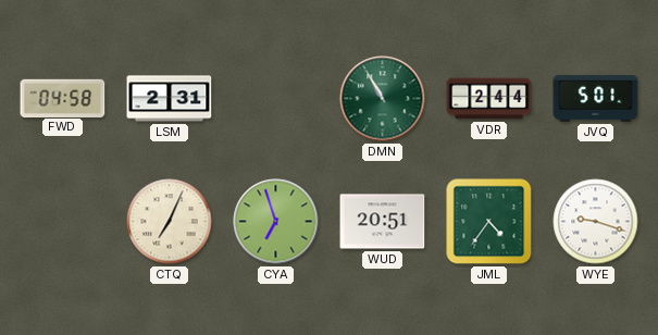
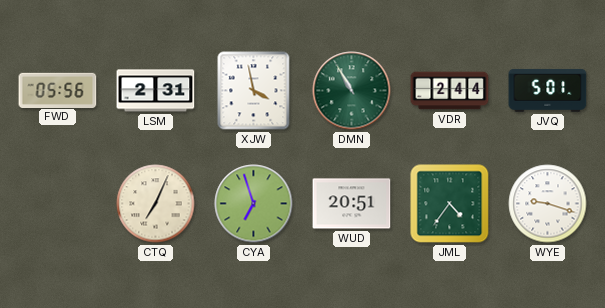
FWD: 04:58 -> 05:56 (58, 90)
XJW: none -> 3:58 (254, 91)
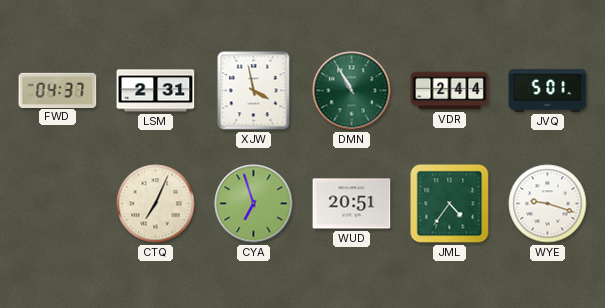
FWD: 05:56 -> 04:37 (58, 90)
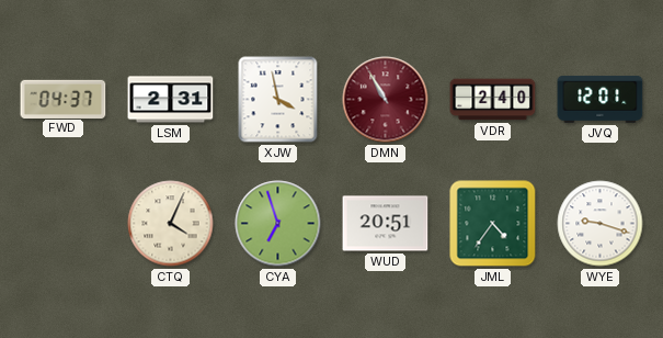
DMN dial: green -> burgundy (386, 100)
VDR: 2:44 -> 2:40 (493, 100)
JVQ: 5:01 -> 12:01 (601, 99)
CTQ: 7:04 -> 4:04 (171, 224)
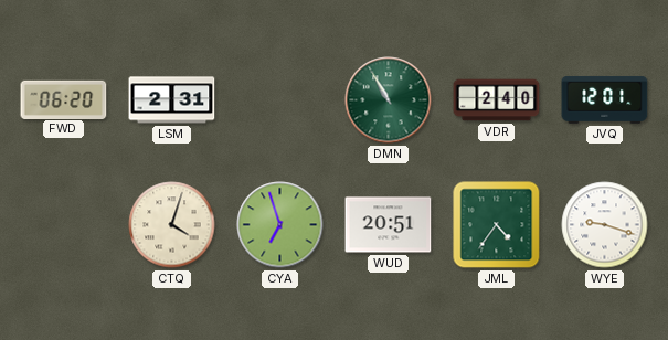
FWD: 04:37 -> 06:20 (64, 99)
XJW: 3:58 -> none (278, 100)
DMN dial: burgundy -> green (389, 100)
CTQ: 4:04 -> 4:03 (172, 225)
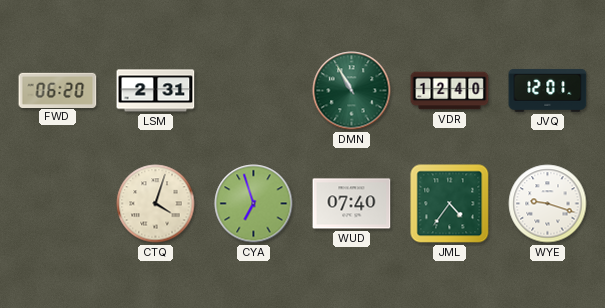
VDR: 2:40 -> 12:40 (450, 91)
WUD: 20:51 -> 07:40 (352, 204)
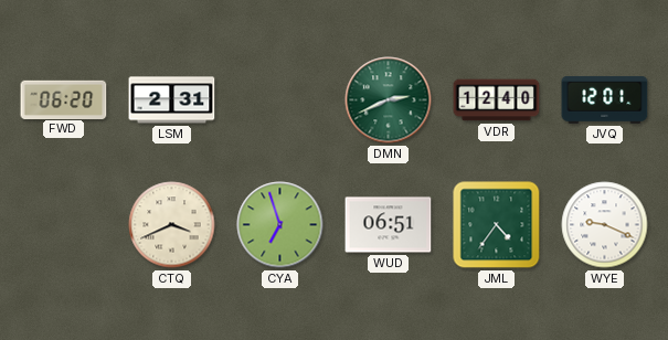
DMN: 10:55 -> 2:41 (389, 100)
CTQ: 4:03 -> 3:41 (172, 225)
WUD: 07:40 -> 06:51 (389, 225)
WYE: 9:18 -> 9:19 (605, 225)
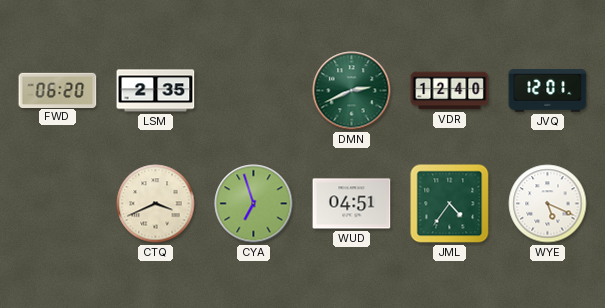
LSM: 2:31 -> 2:35 (156, 91)
WUD: 06:51 -> 04:51 (352, 204)
WYE: 9:19 -> 5:19 (548, 204)
